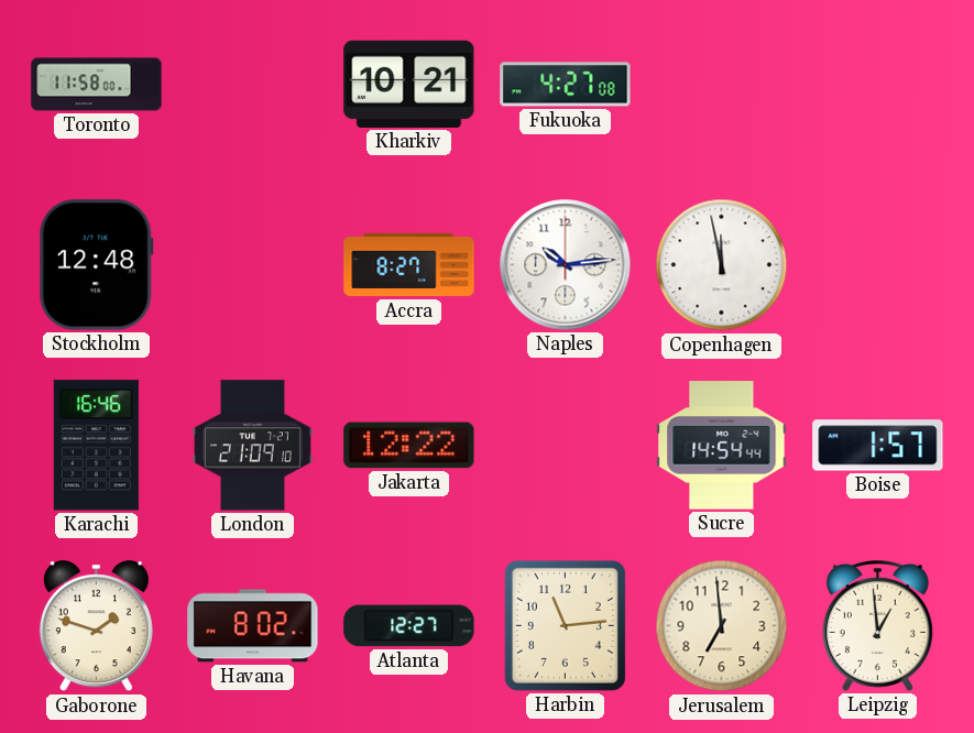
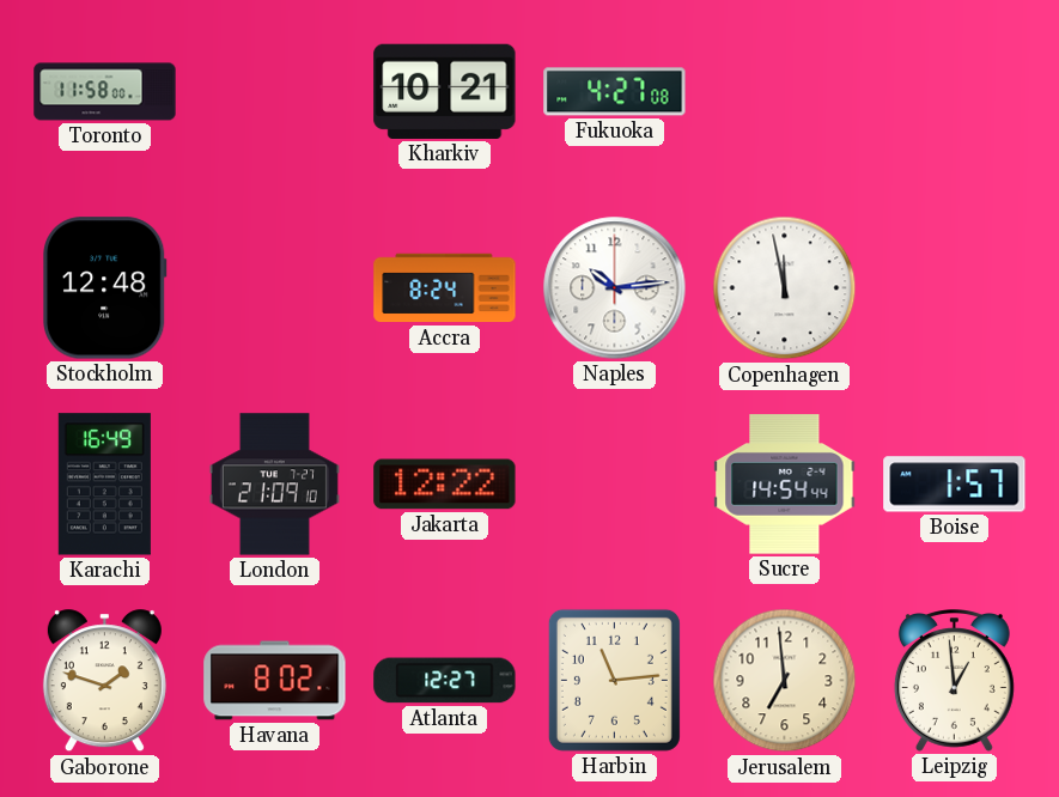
Accra: 8:27 -> 8:24 (445, 288)
Karachi: 16:46 -> 16:49 (104, 485)
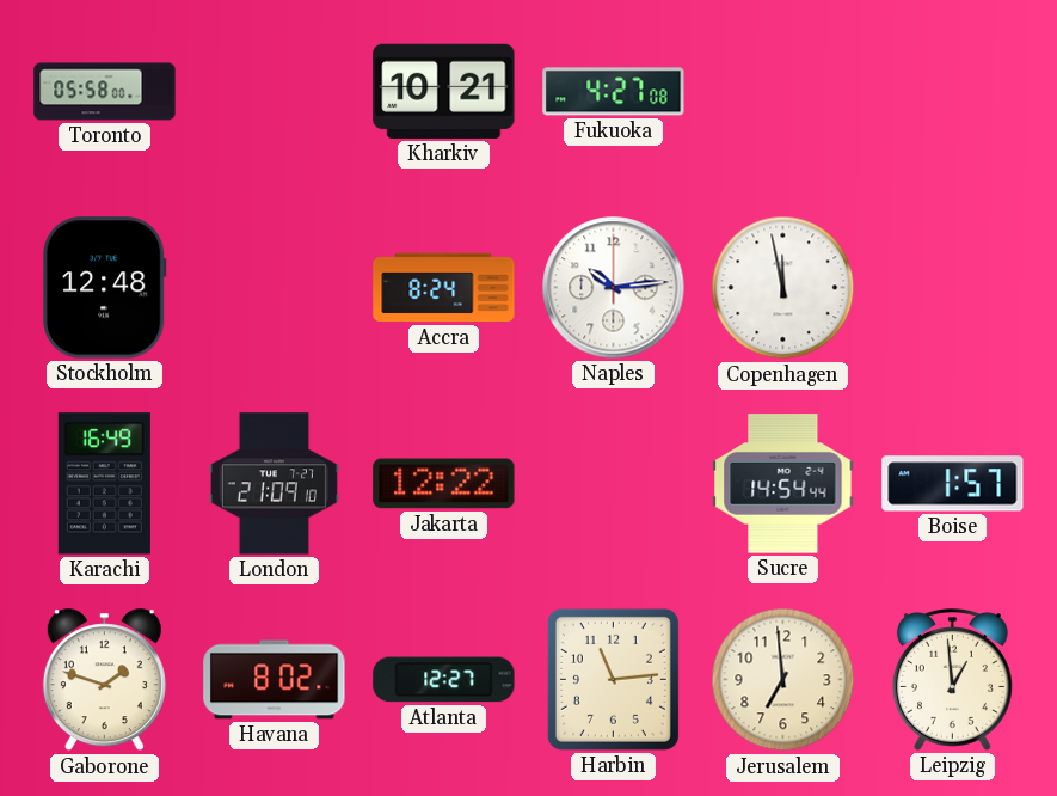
Toronto: 11:58 -> 05:58 (105, 92)
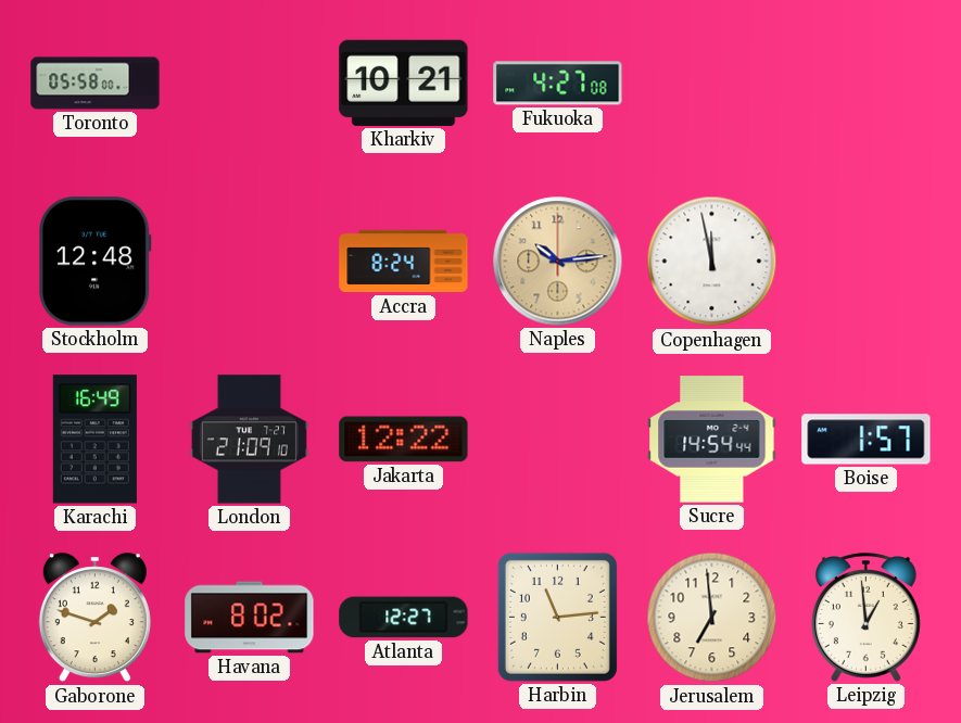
Naples dial: white -> champagne (558, 262)
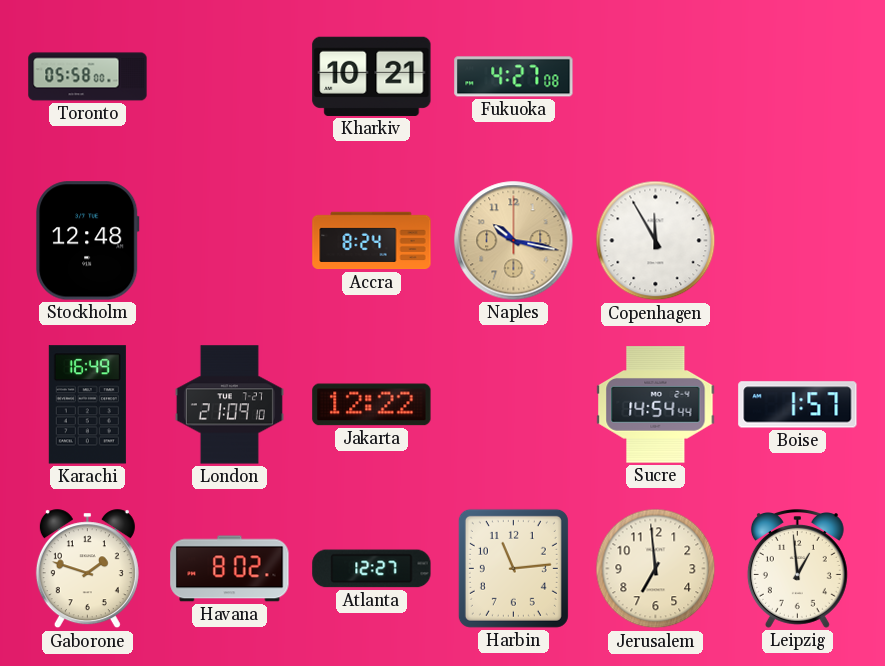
Naples: 10:14 -> 10:17 (514, 241)
Copenhagen: 11:58 -> 11:55 (656, 241)
